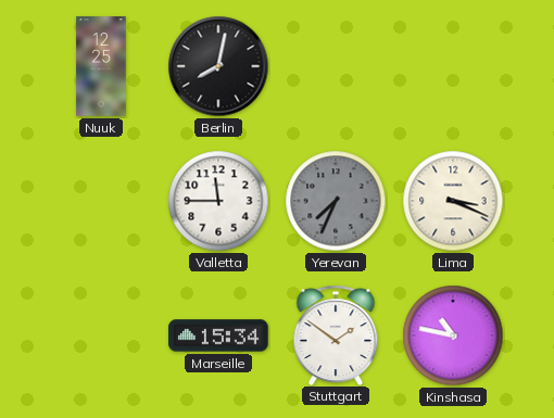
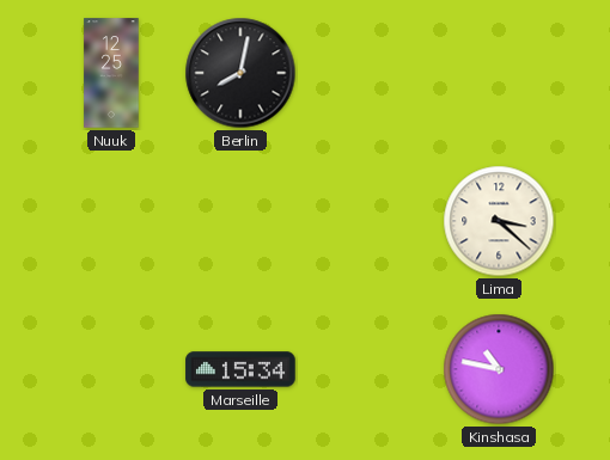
Valletta: 11:45 -> none (218, 201)
Yerevan: 7:34 -> none (336, 201)
Lima: 3:19 -> 3:22 (499, 221)
Stuttgart: 1:51 -> none (336, 334)
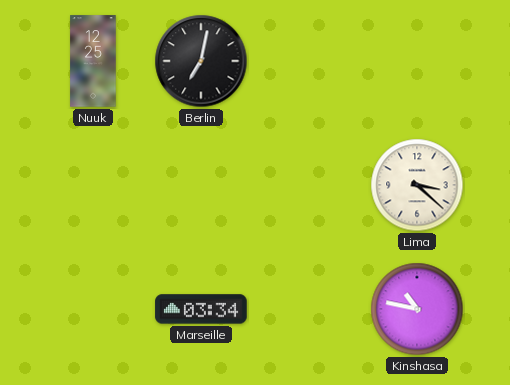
Berlin: 8:02 -> 7:02 (201, 61)
Marseille: 15:34 -> 03:34 (201, 309)
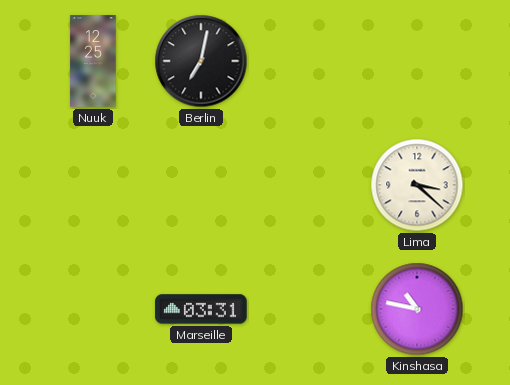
Marseille: 03:34 -> 03:31 (201, 309)
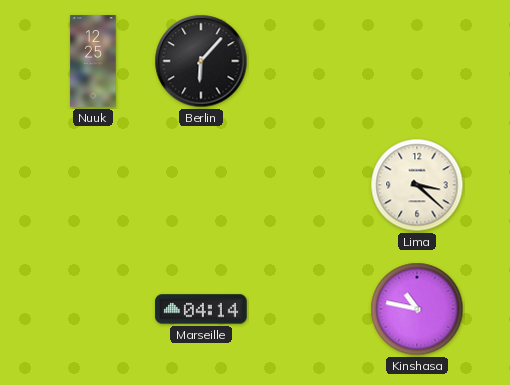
Berlin: 7:02 -> 6:07 (201, 61)
Marseille: 03:31 -> 04:14 (201, 309)
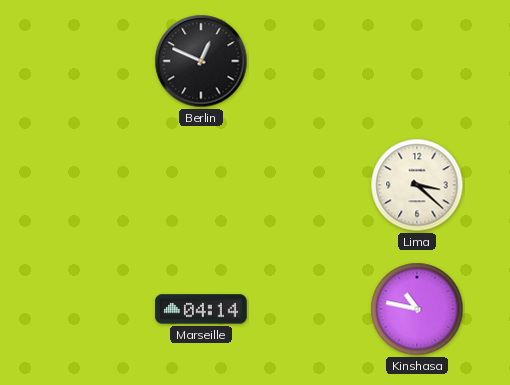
Nuuk: 12:25 -> none (93, 61)
Berlin: 6:07 -> 12:49 (201, 61)
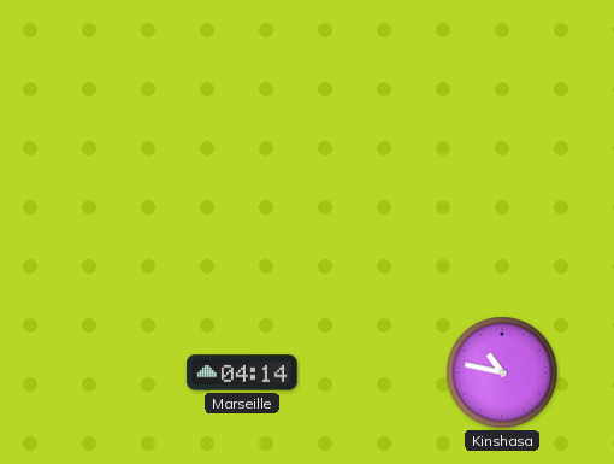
Berlin: 12:49 -> none (201, 61)
Lima: 3:22 -> none (417, 185)
